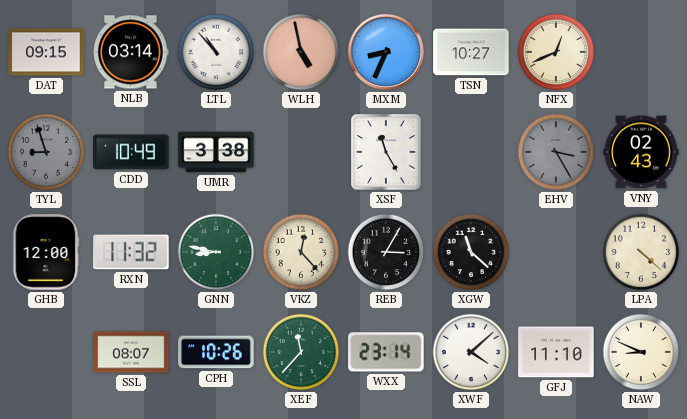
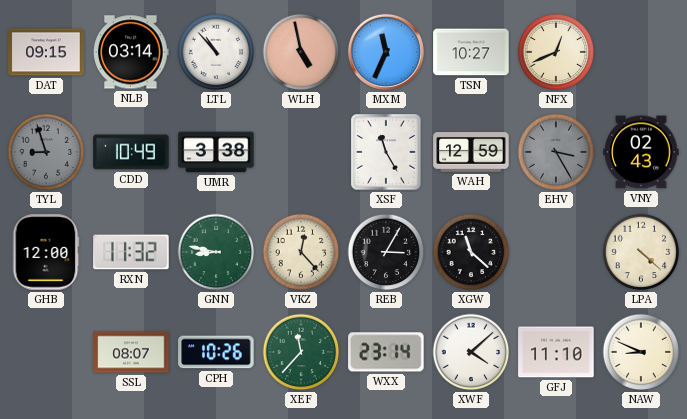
MXM: 8:34 -> 11:34 (386, 52)
WAH: none -> 12:59 (471, 152)
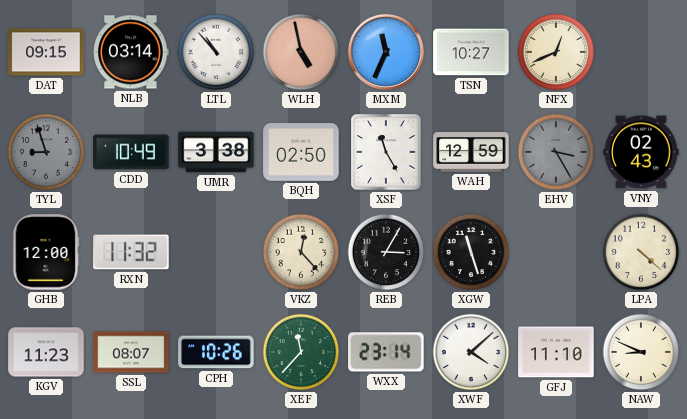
BQH: none -> 02:50 (301, 152)
GNN: 8:47 -> none (216, 252)
XGW: 11:22 -> 11:27 (471, 252)
KGV: none -> 11:23 (46, 352)
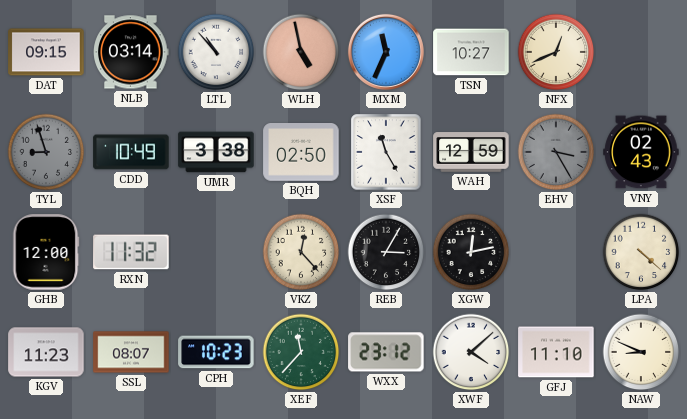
XGW: 11:27 -> 12:13 (471, 252)
CPH: 10:26 -> 10:23 (216, 352)
WXX: 23:14 -> 23:12 (386, 352)
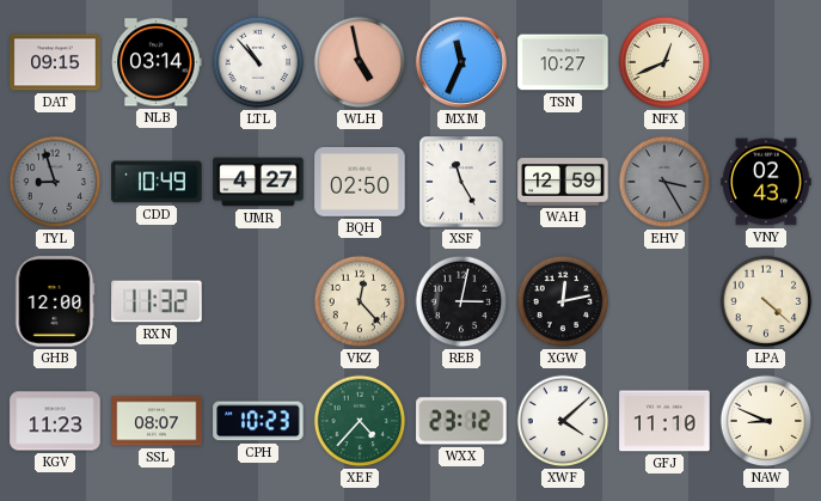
UMR: 3:38 -> 4:27 (258, 182)
REB: 3:05 -> 3:02 (461, 301)
XEF: 11:37 -> 4:37 (360, 421)
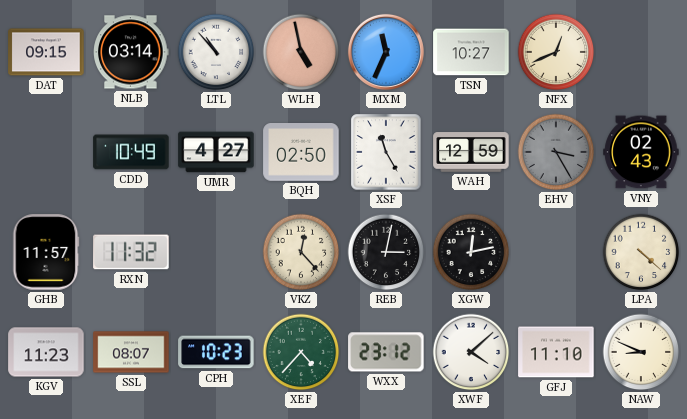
TYL: 8:57 -> none (55, 182)
GHB: 12:00 -> 11:57 (46, 252)
